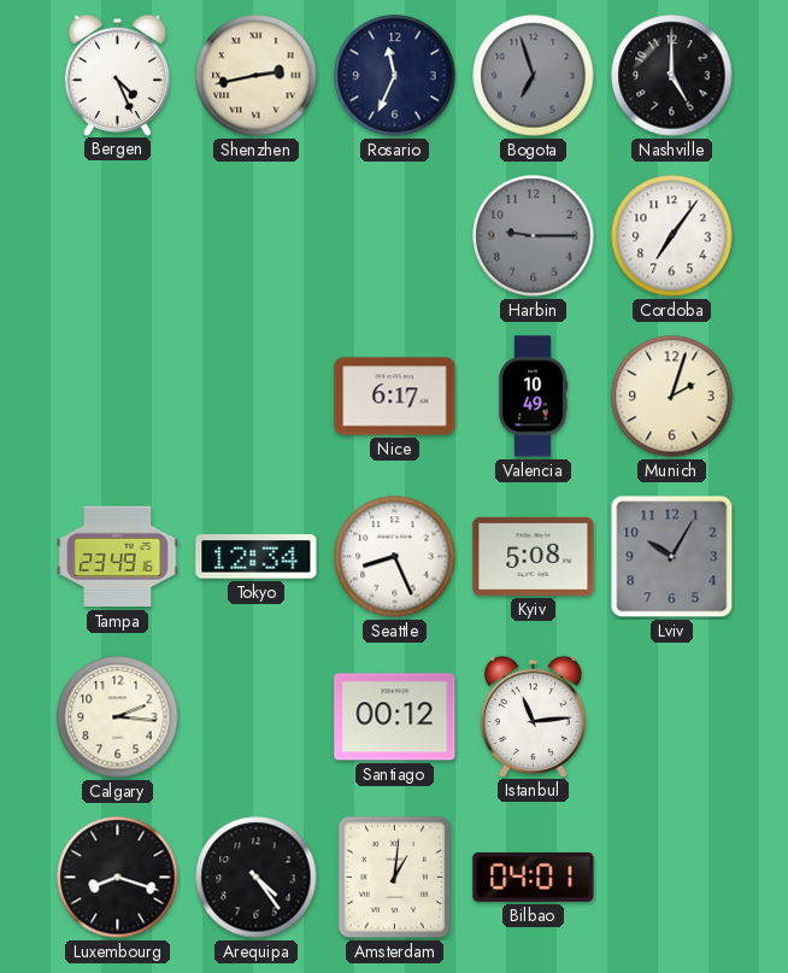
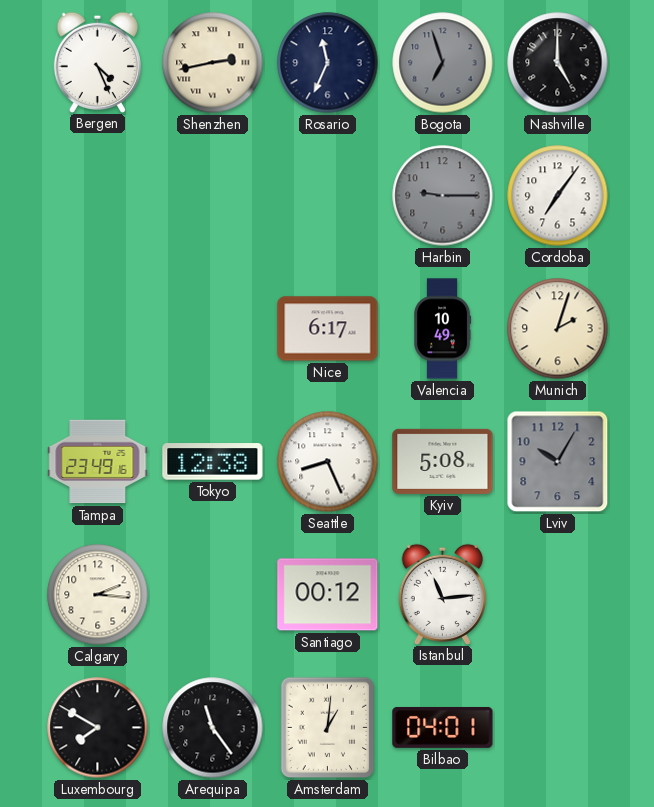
Tokyo: 12:34 -> 12:38 (213, 462)
Luxembourg: 8:18 -> 7:50 (98, 728)
Arequipa: 4:24 -> 11:24 (213, 728)
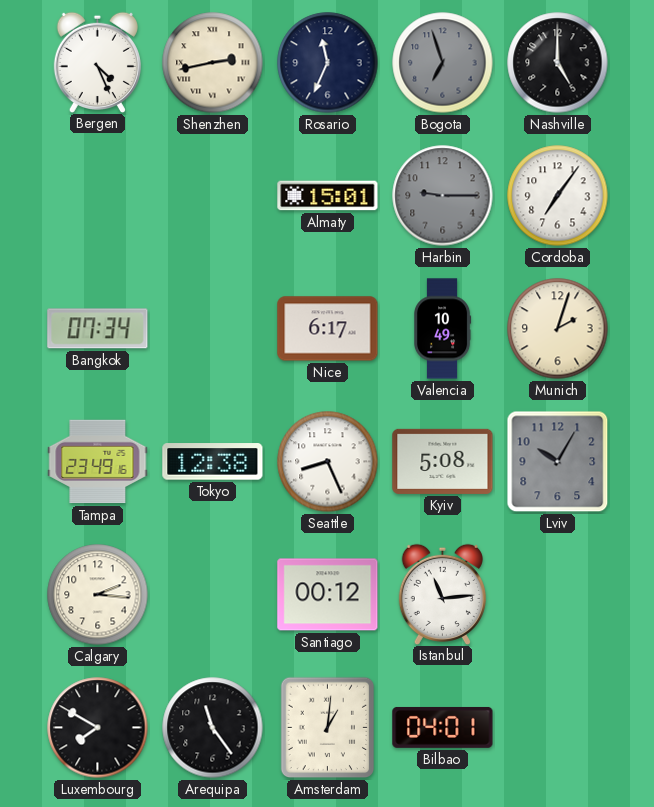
Almaty: none -> 15:01 (328, 196)
Bangkok: none -> 07:34 (98, 329)
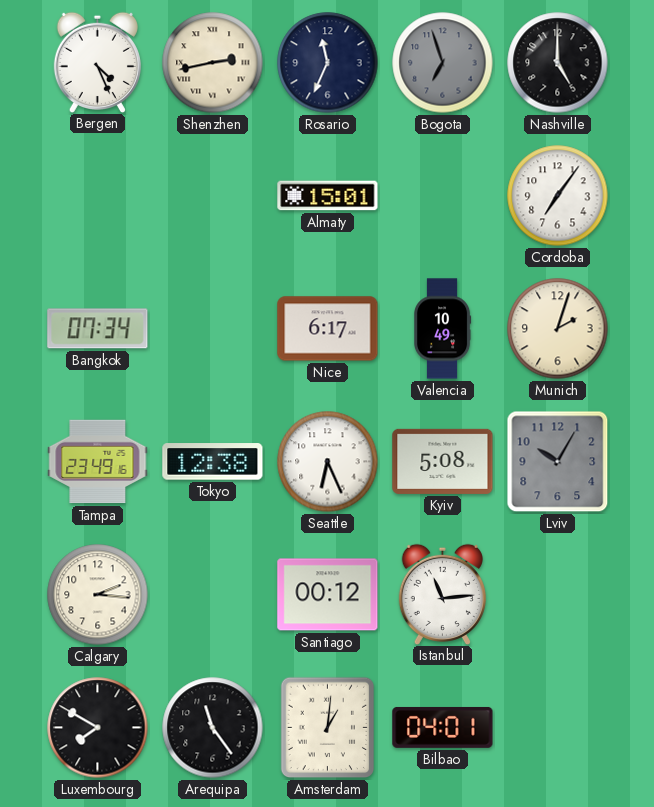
Harbin: 9:15 -> none (443, 196)
Seattle: 8:26 -> 6:26 (328, 462)
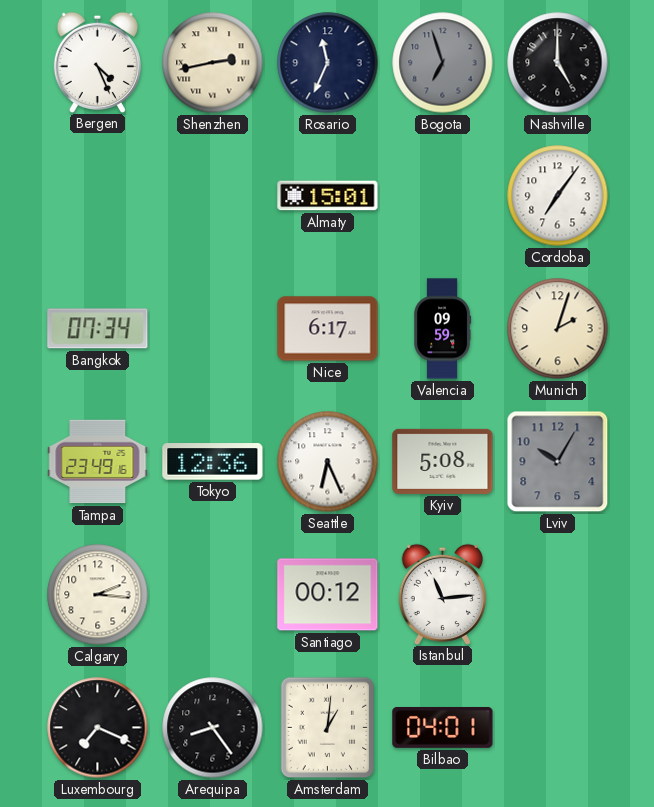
Valencia: 10:49 -> 09:59 (443, 329)
Tokyo: 12:38 -> 12:36 (213, 462)
Luxembourg: 7:50 -> 7:19 (98, 728)
Arequipa: 11:24 -> 8:24 (213, 728)
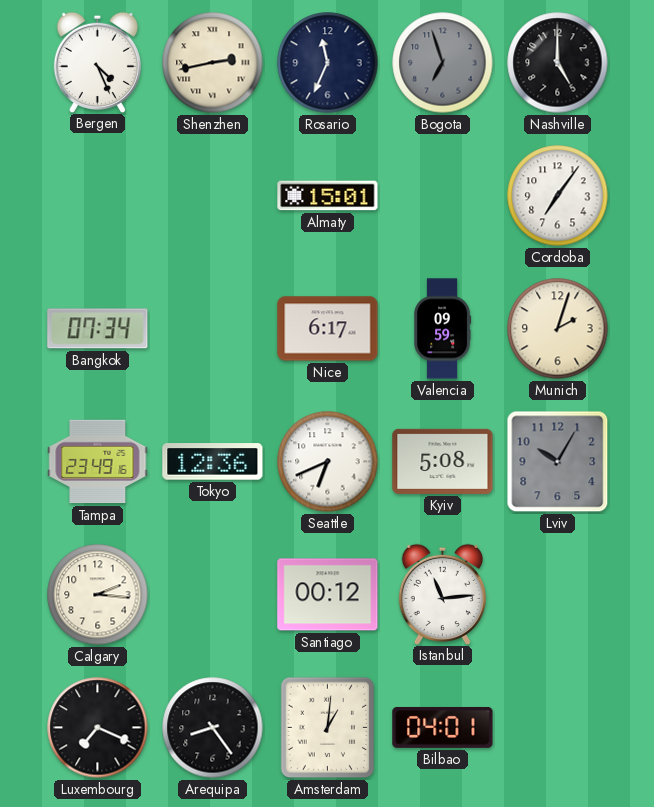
Seattle: 6:26 -> 6:41 (328, 462)
